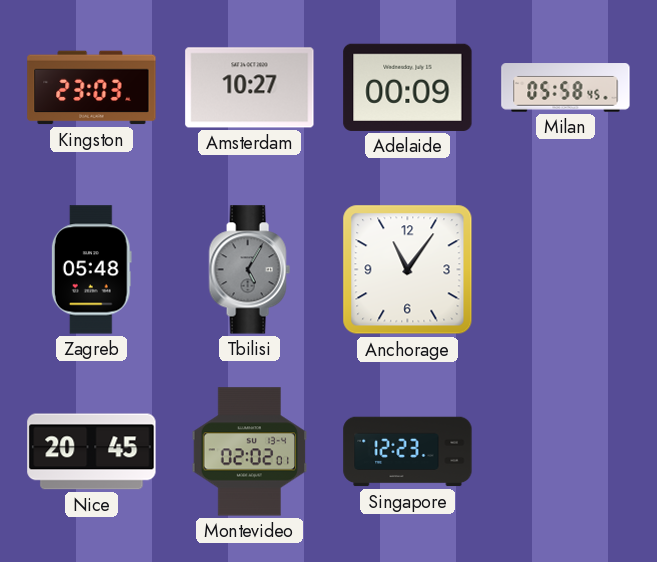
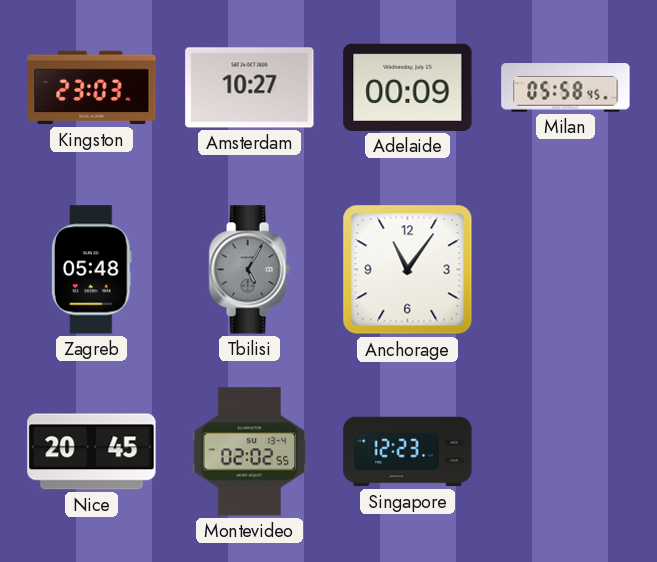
Montevideo: 02:02:01 -> 02:02:55 (250, 452)
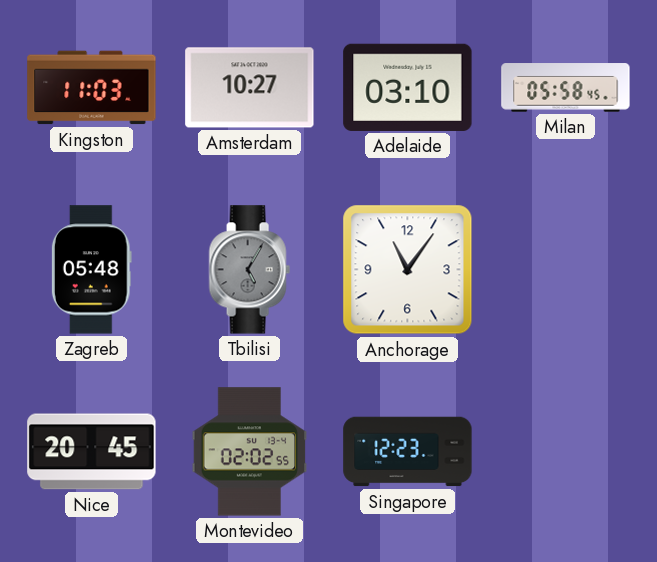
Kingston: 23:03 -> 11:03 (92, 88)
Adelaide: 00:09 -> 03:10 (408, 87)
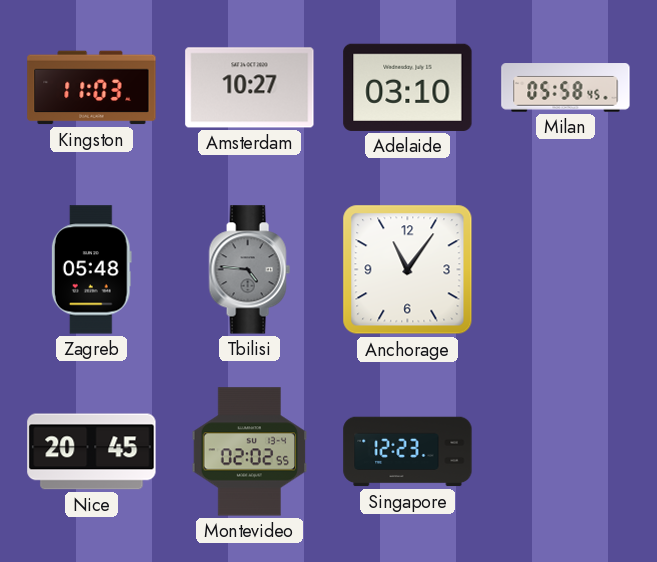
Tbilisi: 5:05 -> 4:46 (249, 270)
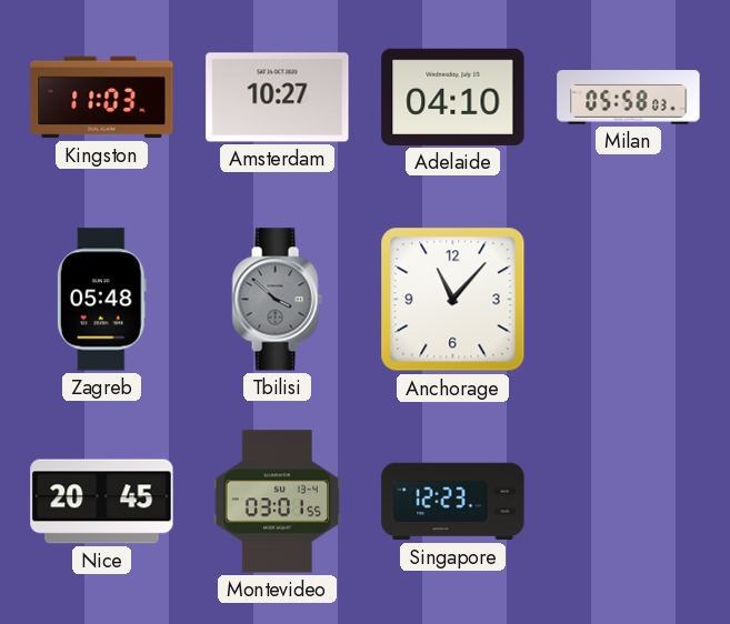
Adelaide: 03:10 -> 04:10 (453, 97)
Milan: 05:58:45 -> 05:58:03 (629, 98)
Tbilisi: 4:46 -> 3:52 (277, 300)
Anchorage: 11:06 -> 11:07 (453, 300)
Montevideo: 02:02 -> 03:01 (278, 502)
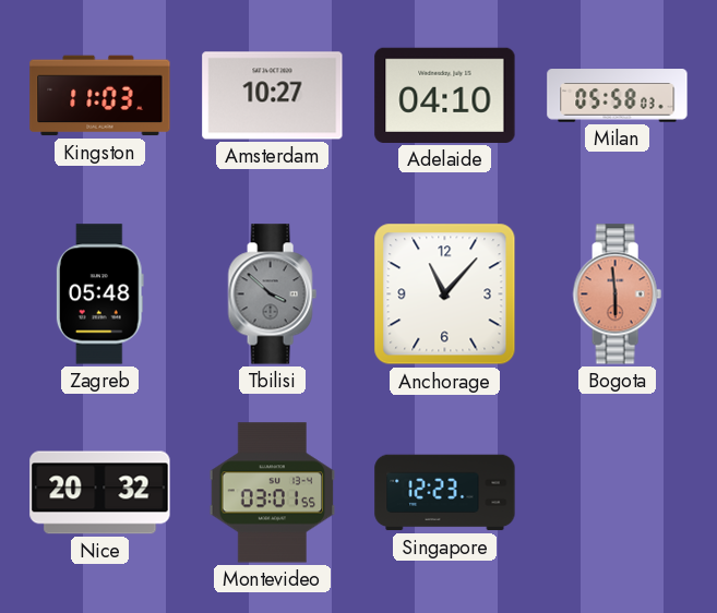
Bogota: none -> 5:59 (617, 295)
Nice: 20:45 -> 20:32 (100, 493)
